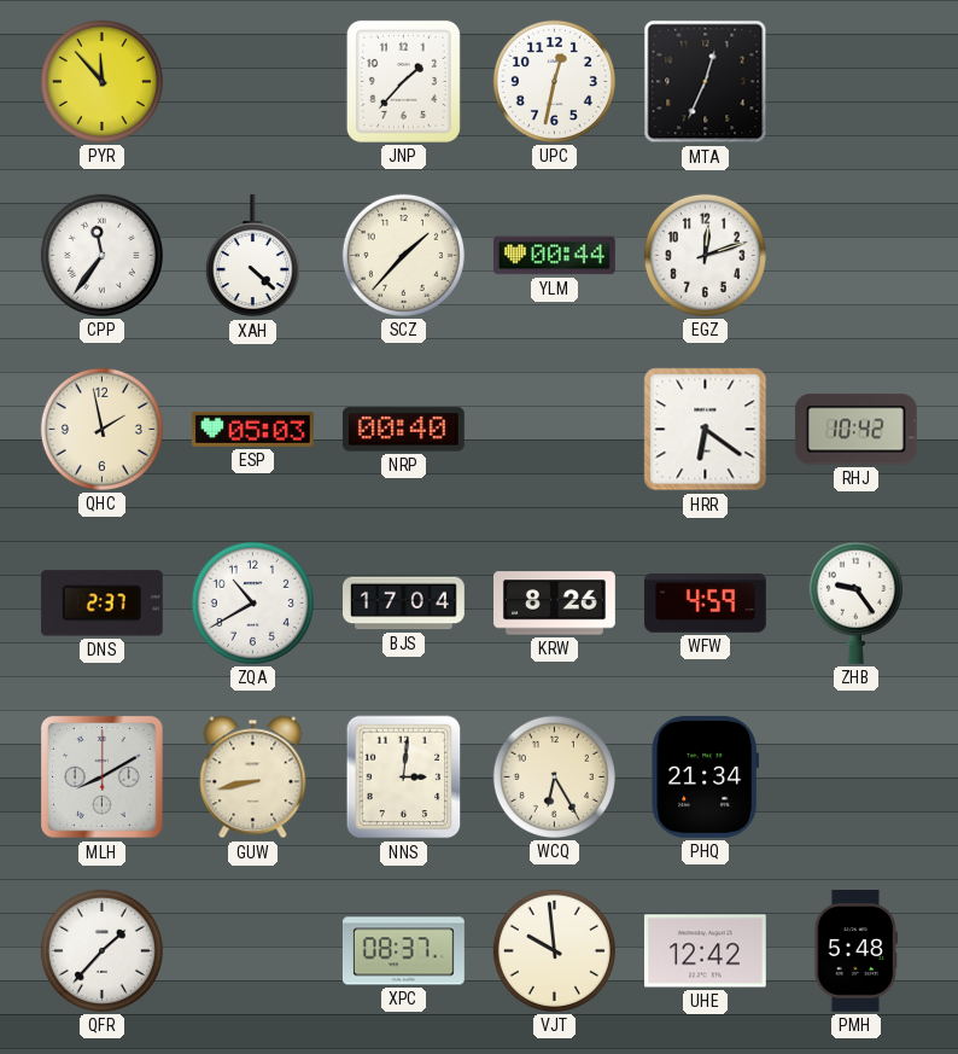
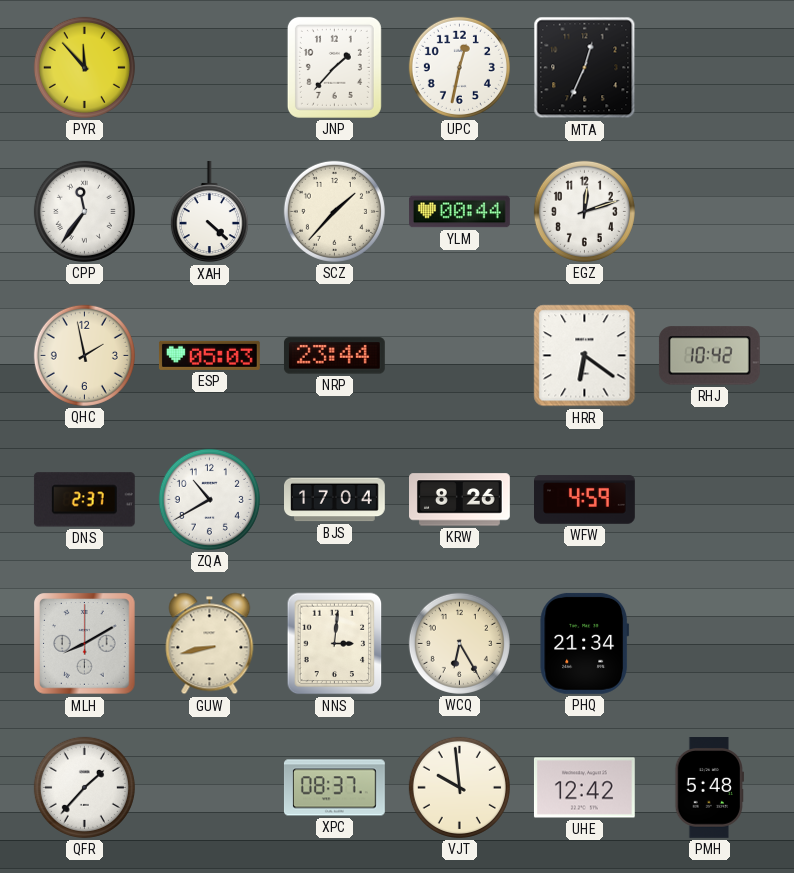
NRP: 00:40 -> 23:44 (334, 356)
ZHB: 9:24 -> none (855, 602)
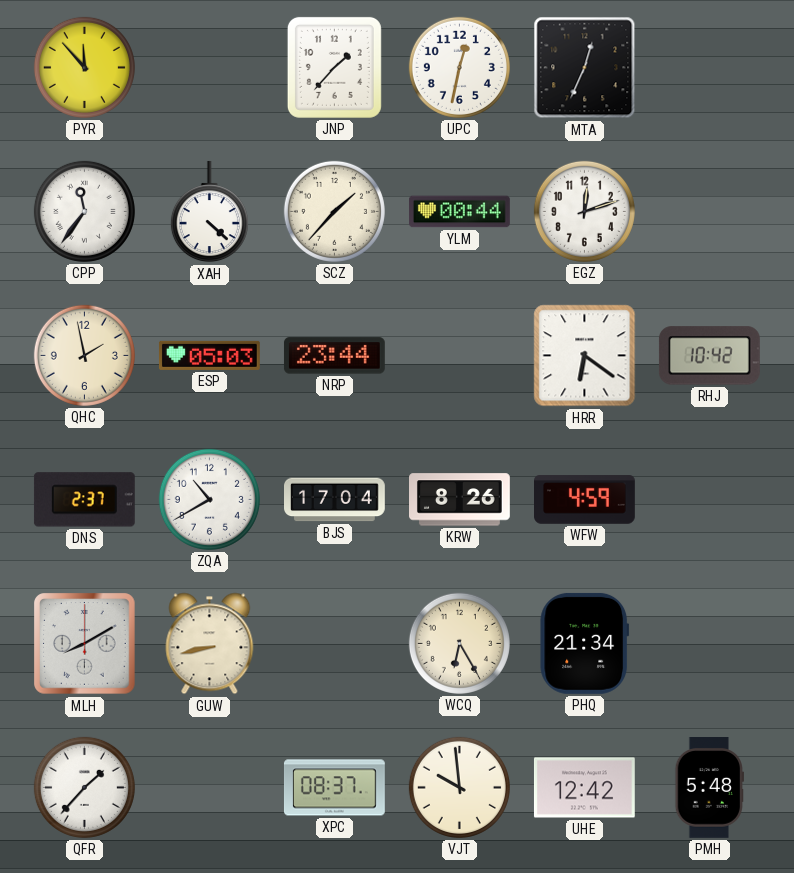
NNS: 3:01 -> none (335, 644)
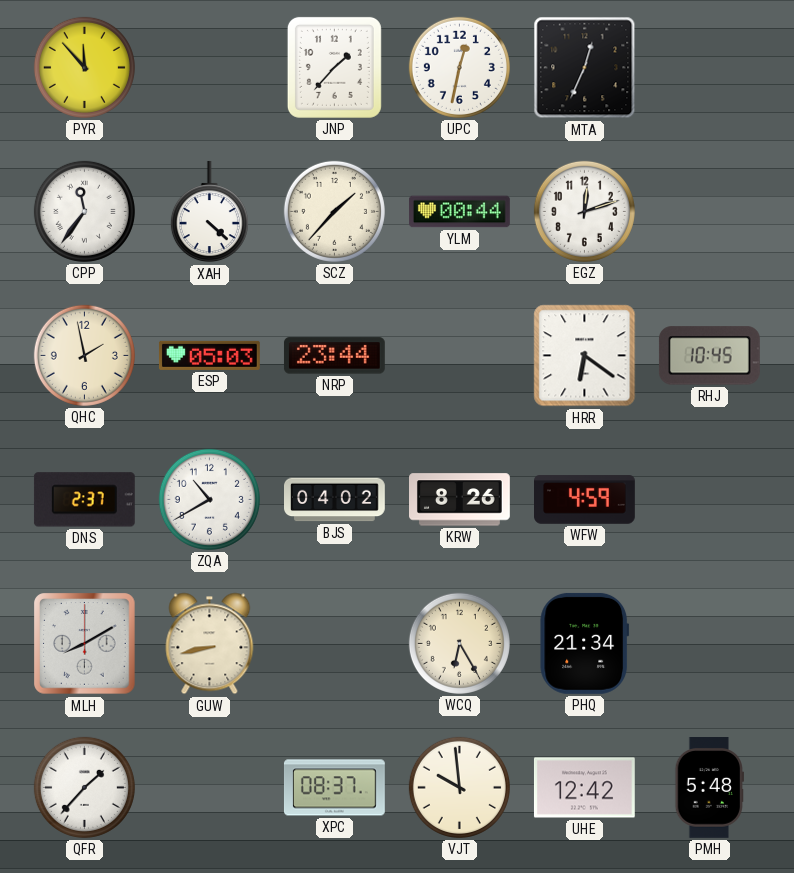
RHJ: 10:42 -> 10:45 (709, 356)
BJS: 17:04 -> 04:02 (335, 500)
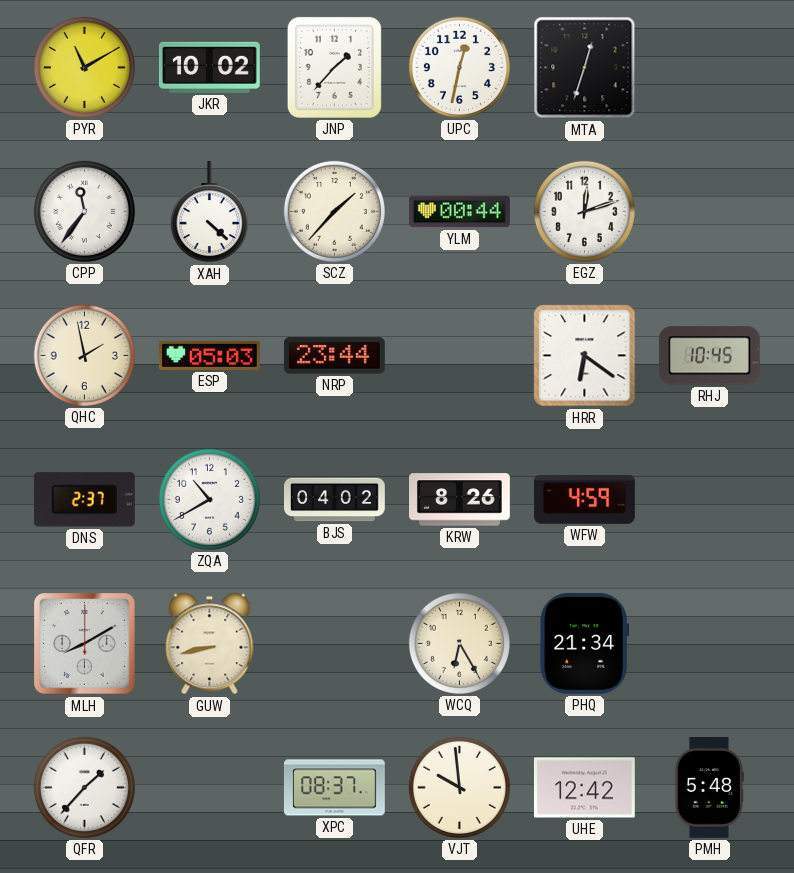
PYR: 11:53 -> 11:10 (84, 67)
JKR: none -> 10:02 (209, 67)
MTA: 12:34 -> 12:33 (585, 68)
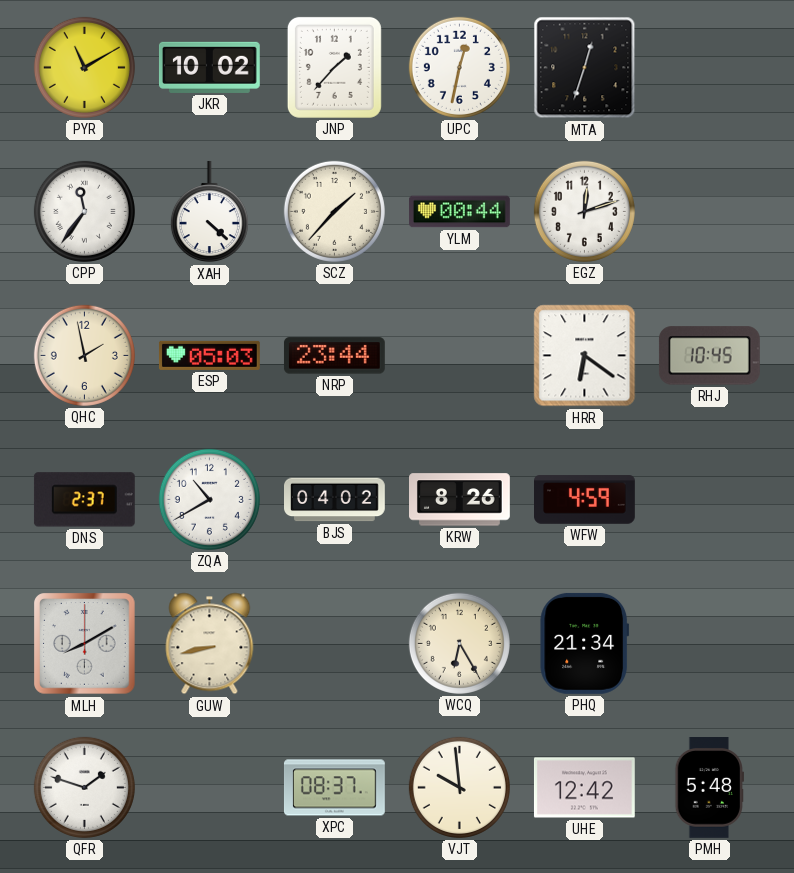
QFR: 1:37 -> 1:48 (84, 787)
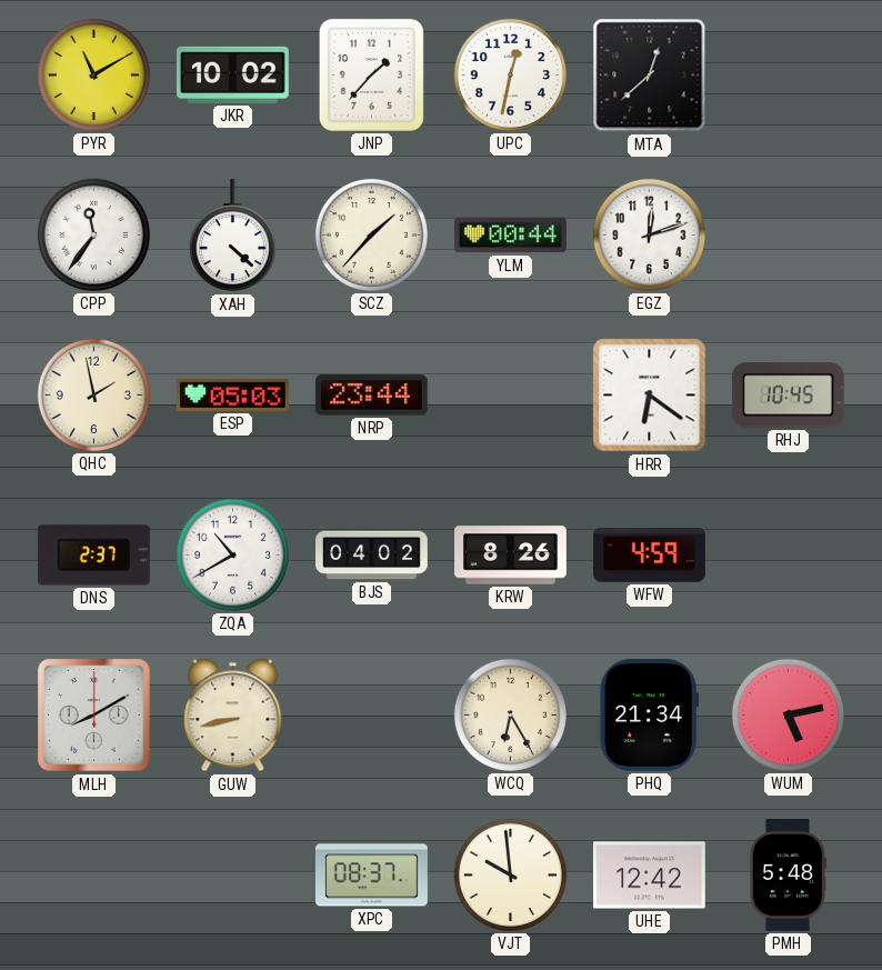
MTA: 12:33 -> 12:38 (650, 76)
WUM: none -> 5:13 (788, 714)
QFR: 1:48 -> none (84, 787)
